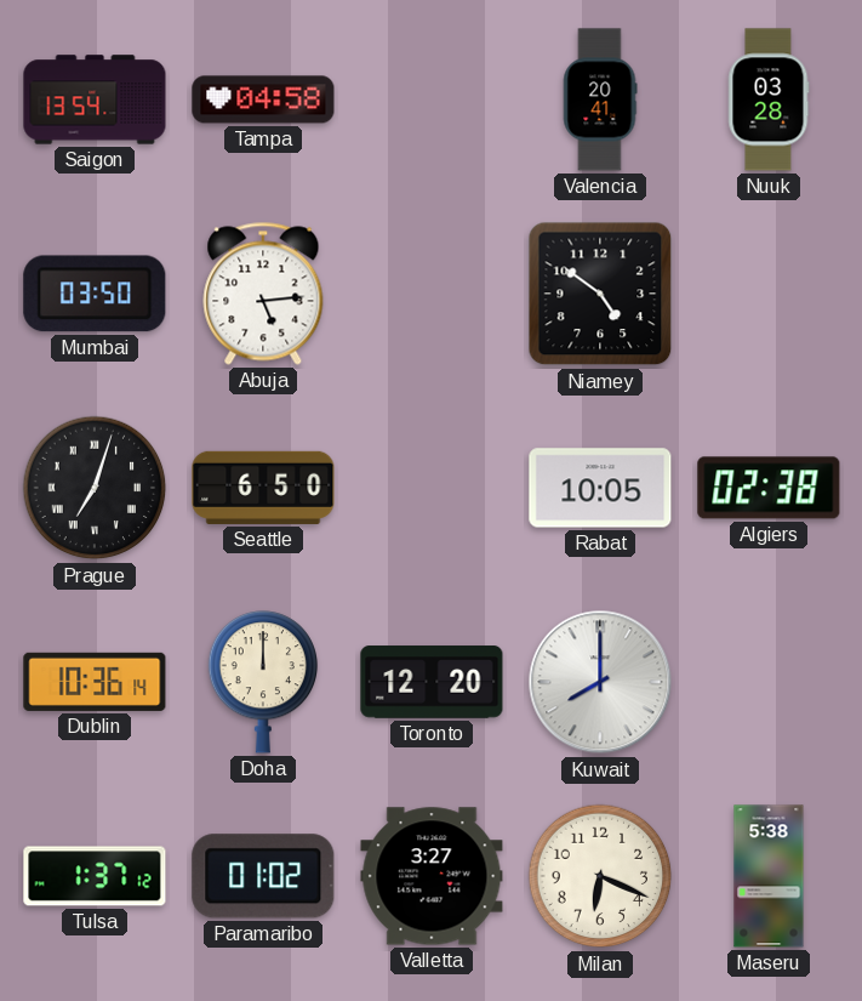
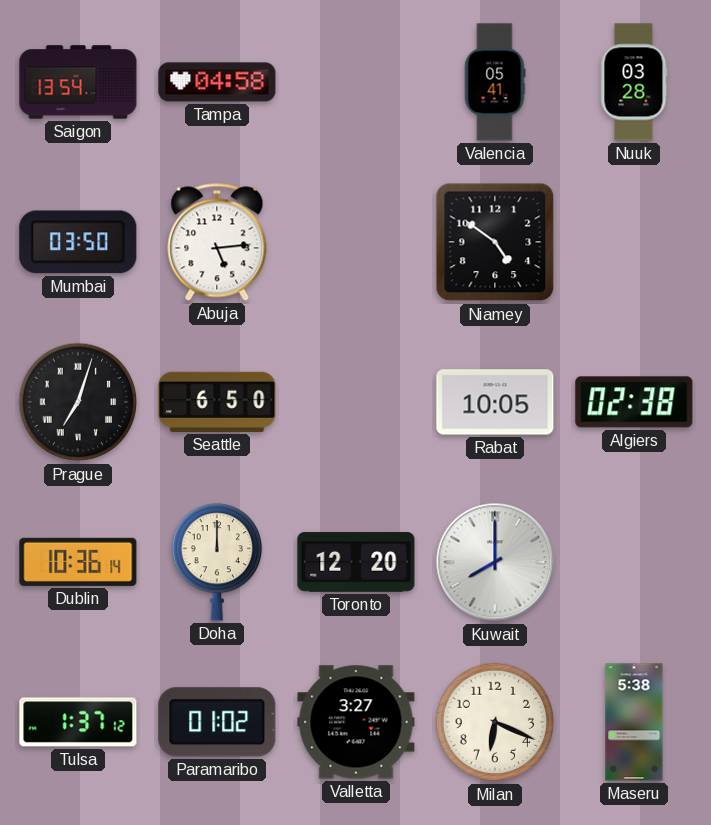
Valencia: 20:41 -> 05:41 (495, 82)
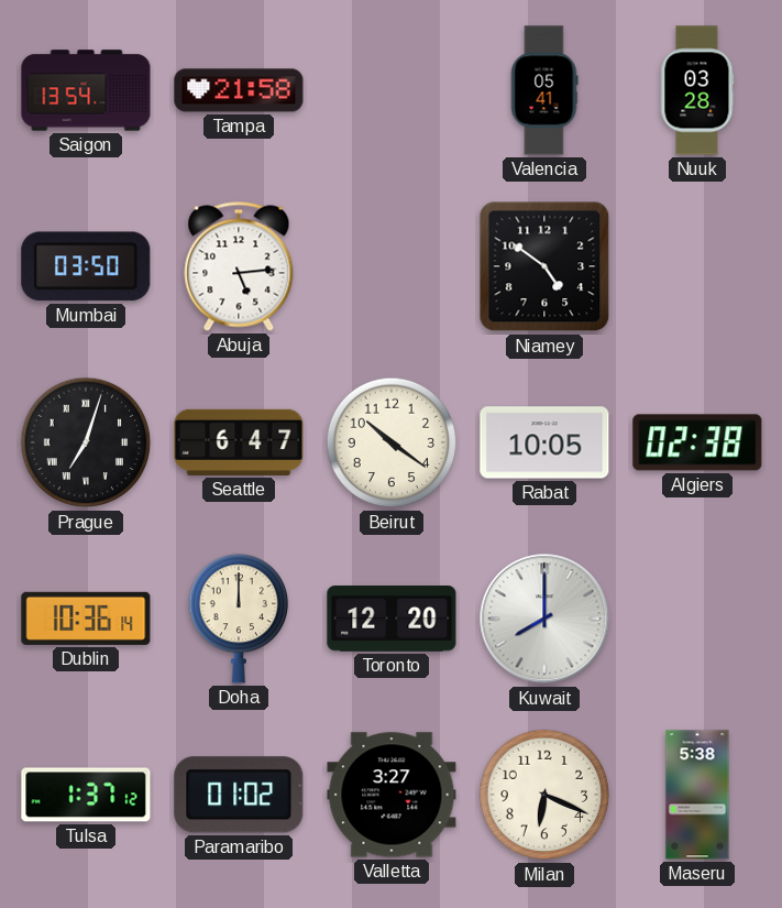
Tampa: 04:58 -> 21:58 (239, 90)
Seattle: 6:50 -> 6:47 (239, 442)
Beirut: none -> 10:21 (392, 442)
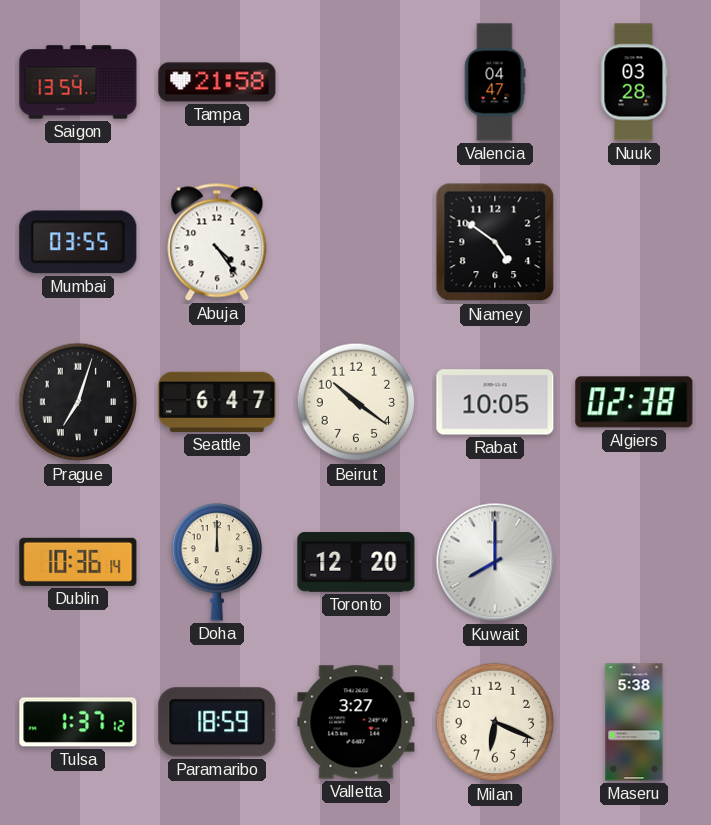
Valencia: 05:41 -> 04:47 (495, 82)
Mumbai: 03:50 -> 03:55 (78, 242)
Abuja: 5:14 -> 4:24 (217, 242)
Paramaribo: 01:02 -> 18:59 (217, 722)
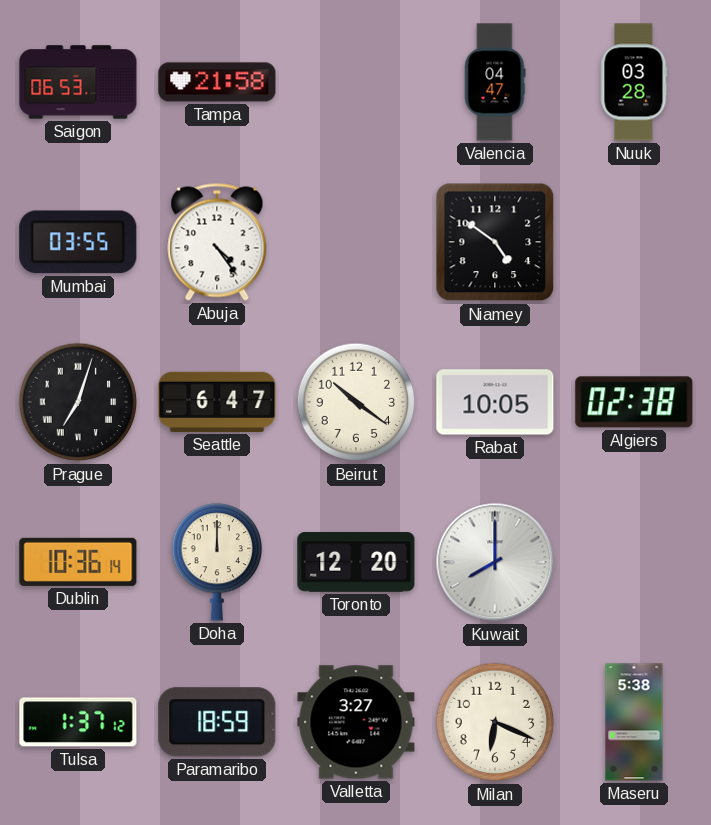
Saigon: 13:54 -> 06:53 (78, 82)
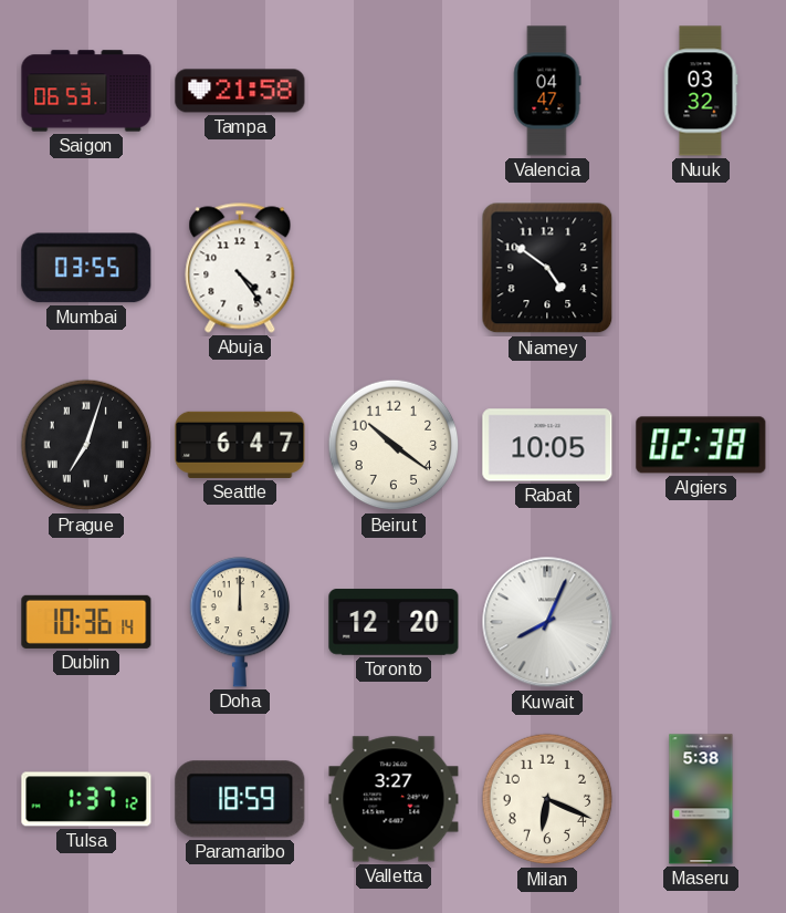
Nuuk: 03:28 -> 03:32 (701, 91)
Kuwait: 8:00 -> 8:04 (547, 622)
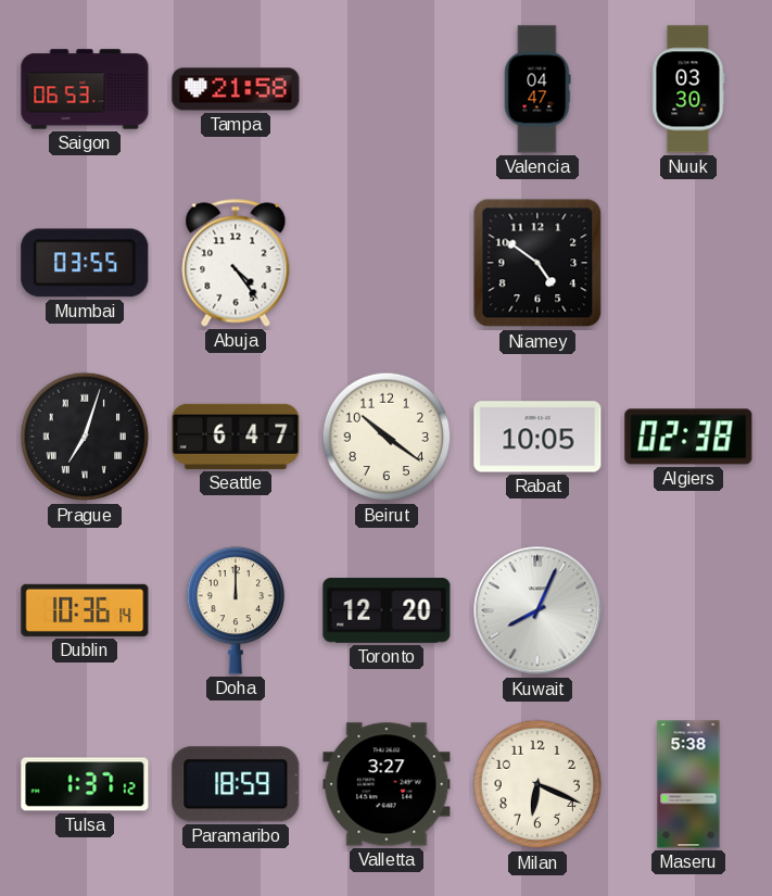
Nuuk: 03:32 -> 03:30 (688, 89)
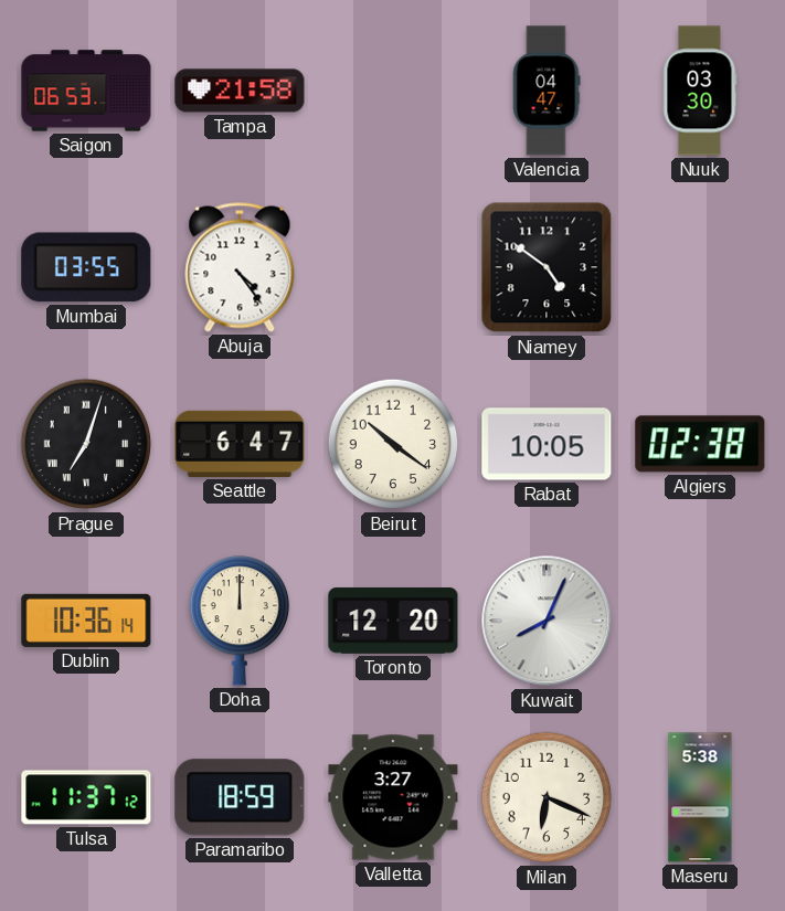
Tulsa: 1:37 -> 11:37 (86, 797)
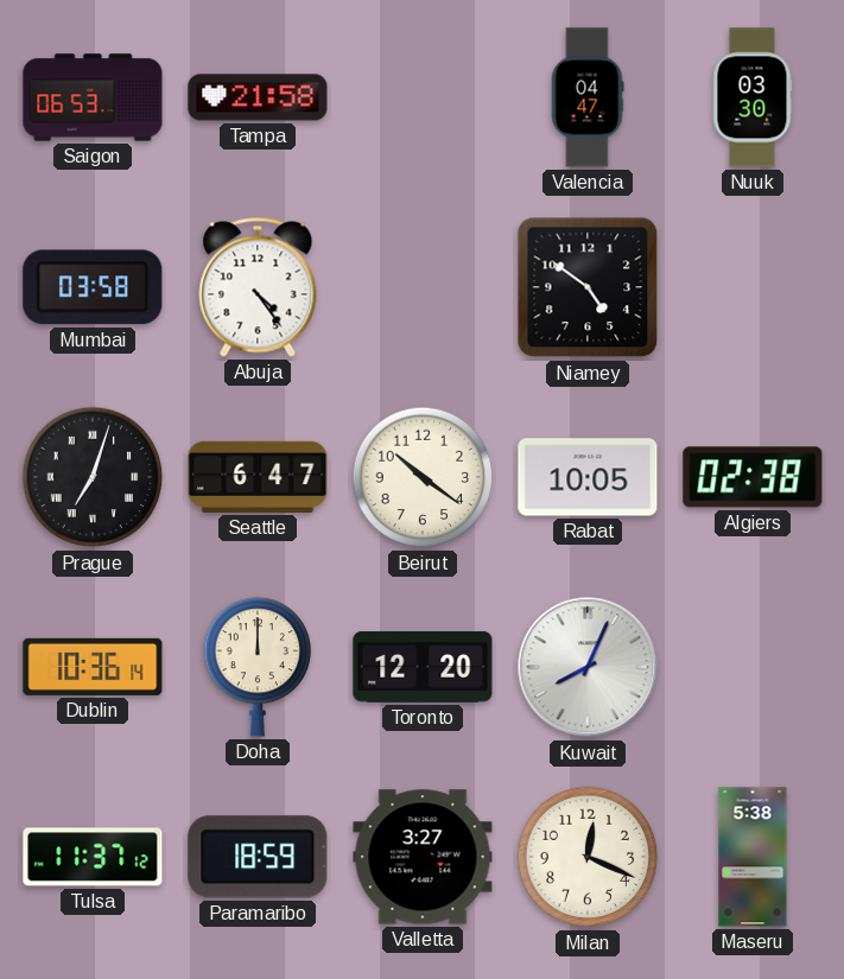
Mumbai: 03:55 -> 03:58 (93, 287)
Milan: 6:19 -> 12:19 (588, 857)
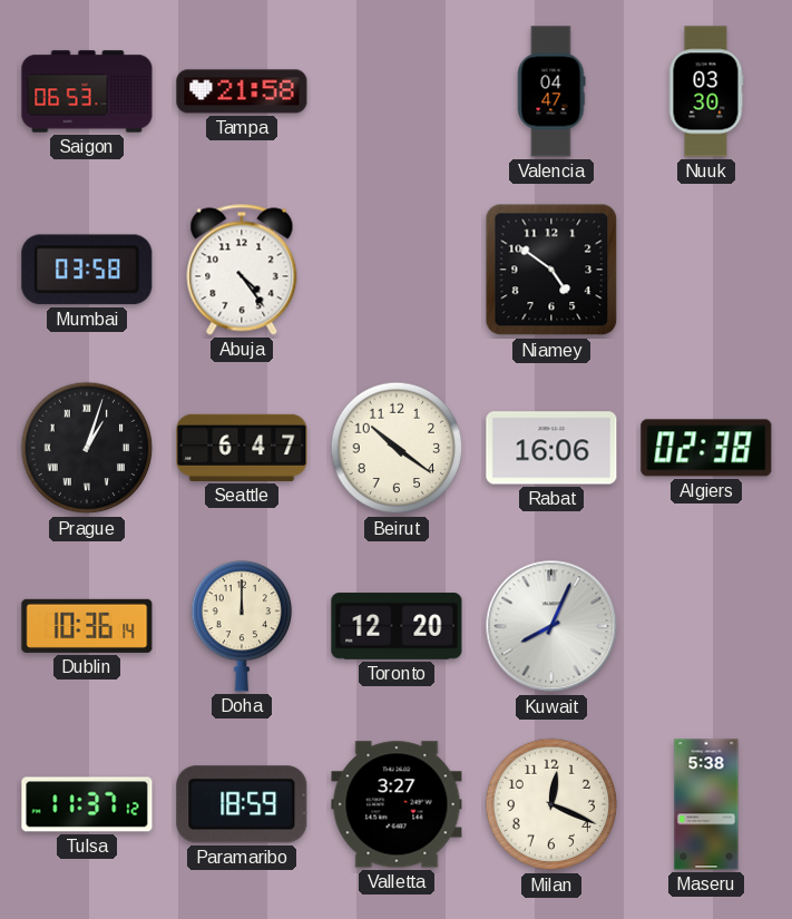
Prague: 7:03 -> 1:03 (87, 448)
Rabat: 10:05 -> 16:06 (551, 448)
